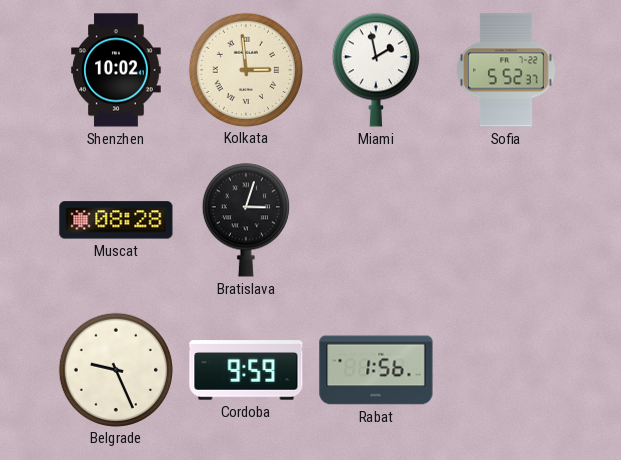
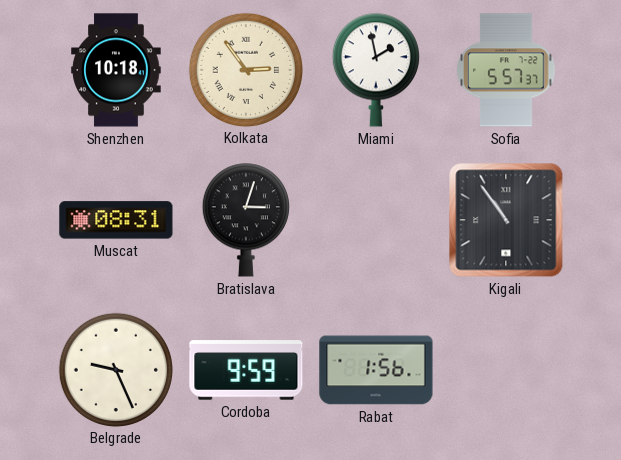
Shenzhen: 10:02 -> 10:18 (116, 70)
Kolkata: 2:59 -> 2:54 (245, 69)
Sofia: 5:52 -> 5:57 (506, 70)
Muscat: 08:28 -> 08:31 (116, 220)
Kigali: none -> 10:54 (506, 220)
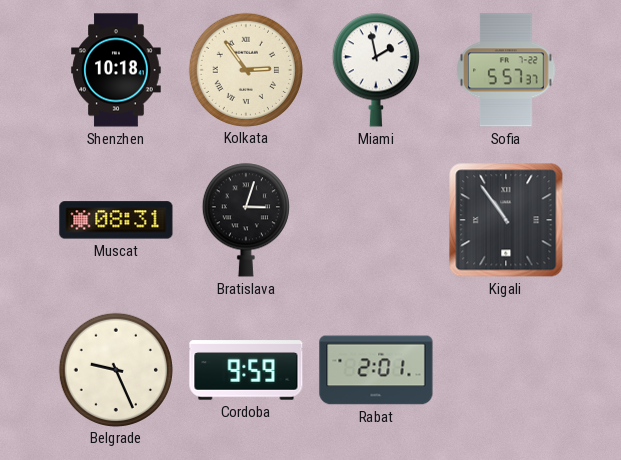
Rabat: 1:56 -> 2:01 (376, 370)
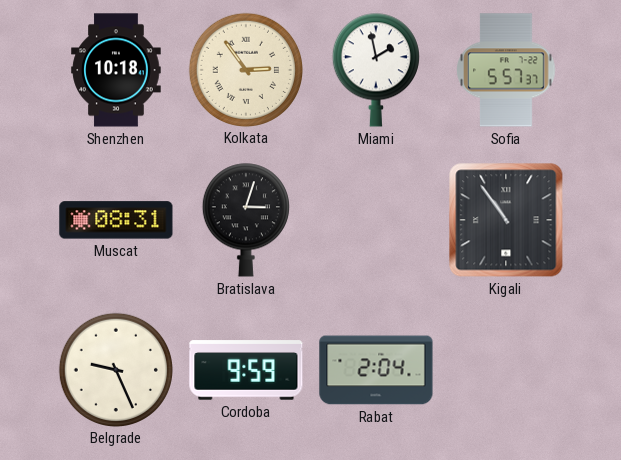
Rabat: 2:01 -> 2:04 (376, 370)
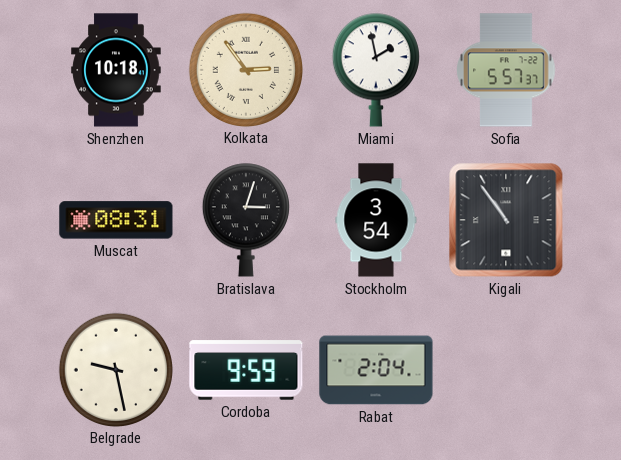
Stockholm: none -> 3:54 (376, 220)
Belgrade: 9:26 -> 9:28 (115, 369)
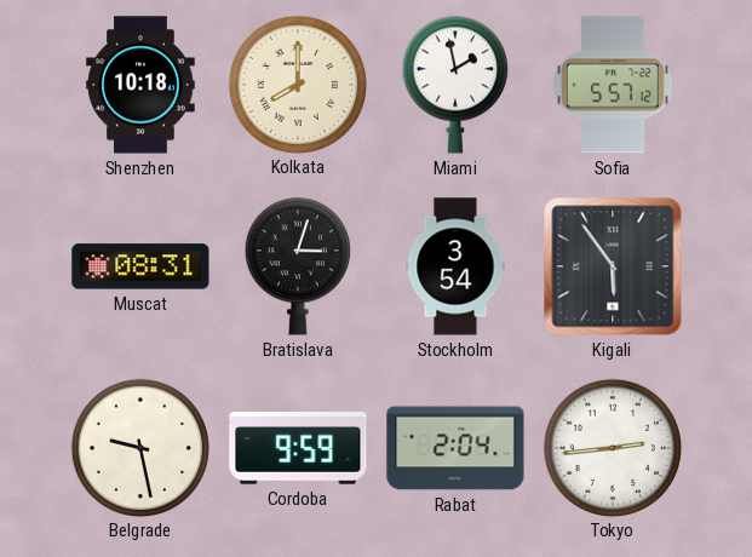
Kolkata: 2:54 -> 8:00 (297, 84)
Sofia: 5:57:37 -> 5:57:12 (613, 85)
Kigali: 10:54 -> 5:54 (613, 266)
Tokyo: none -> 2:44 (612, 447)
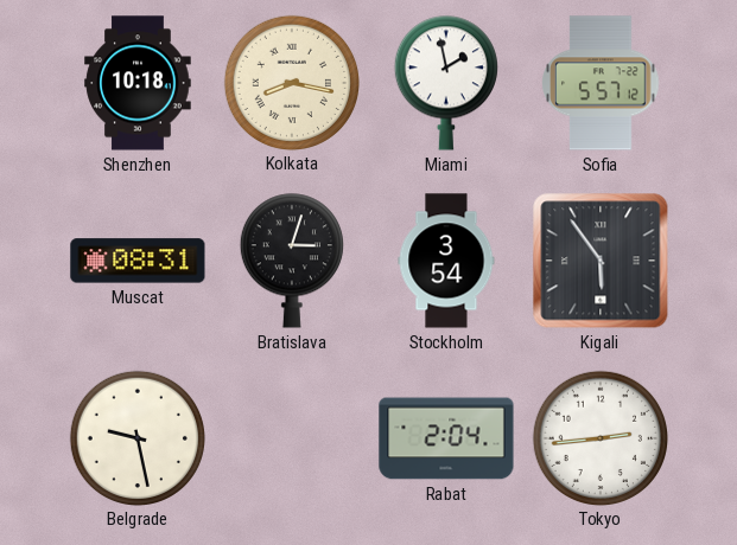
Kolkata: 8:00 -> 8:17 (291, 82)
Cordoba: 9:59 -> none (298, 448)
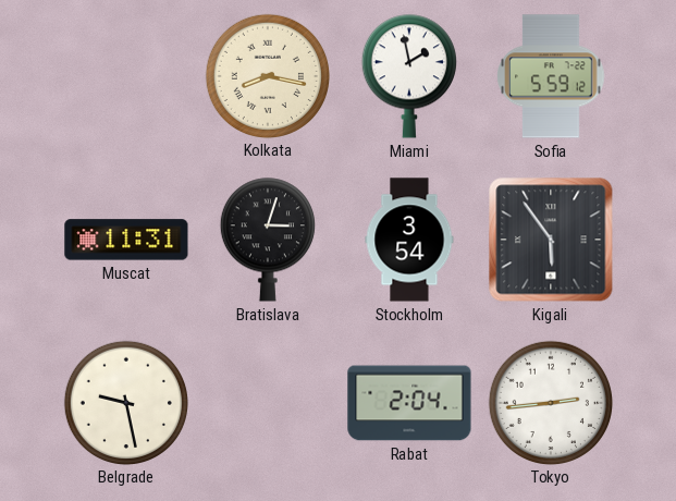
Shenzhen: 10:18 -> none (138, 83)
Sofia: 5:57 -> 5:59 (551, 76)
Muscat: 08:31 -> 11:31 (126, 240)
